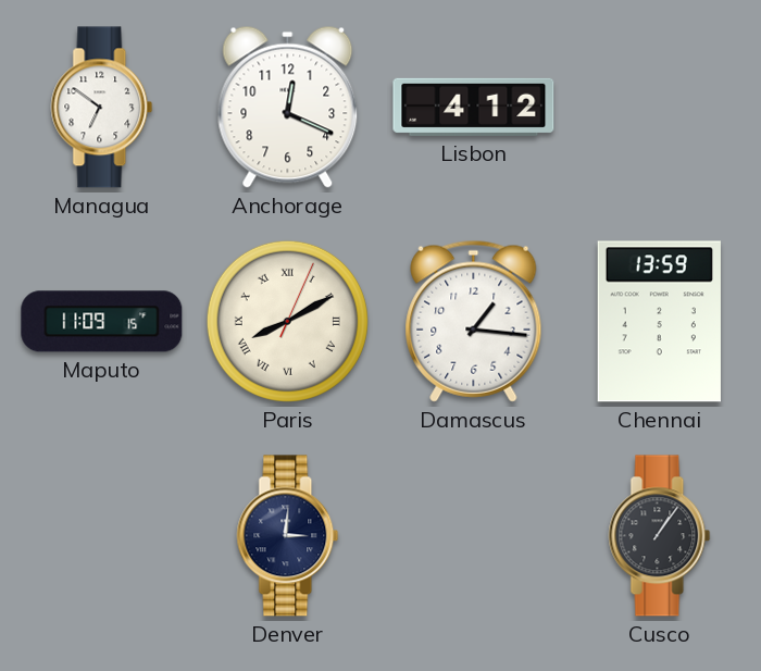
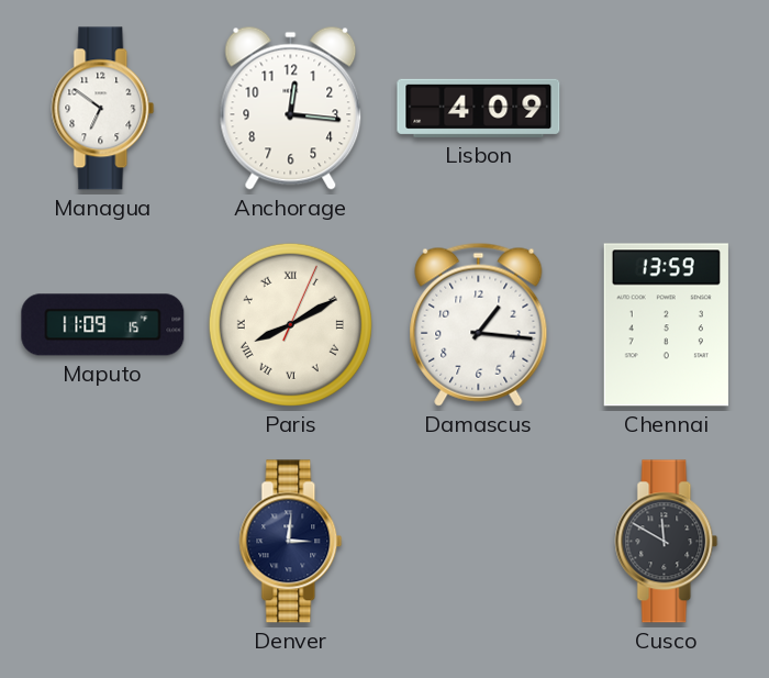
Anchorage: 12:19 -> 12:16 (291, 108)
Lisbon: 4:12 -> 4:09 (479, 108)
Cusco: 1:06 -> 11:50 (667, 542)
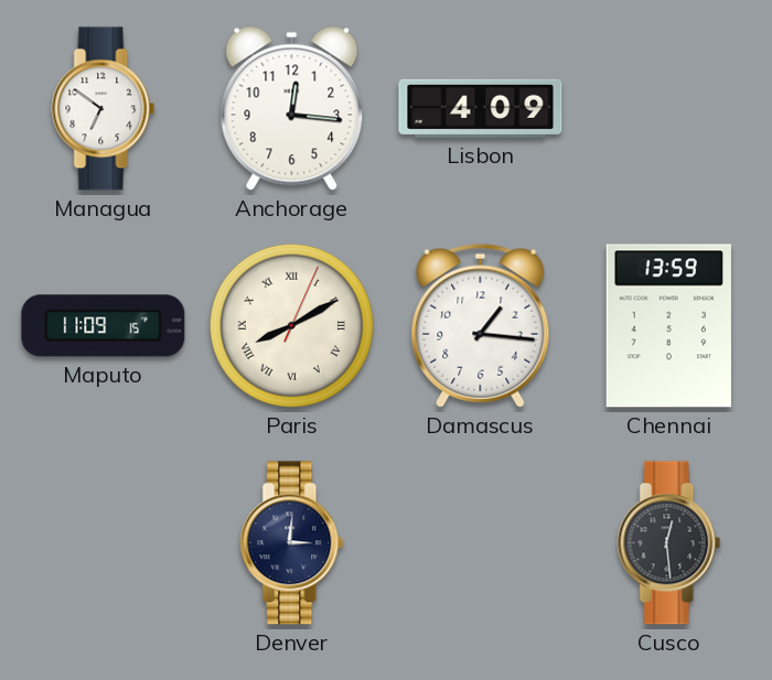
Cusco: 11:50 -> 12:29 (669, 543)
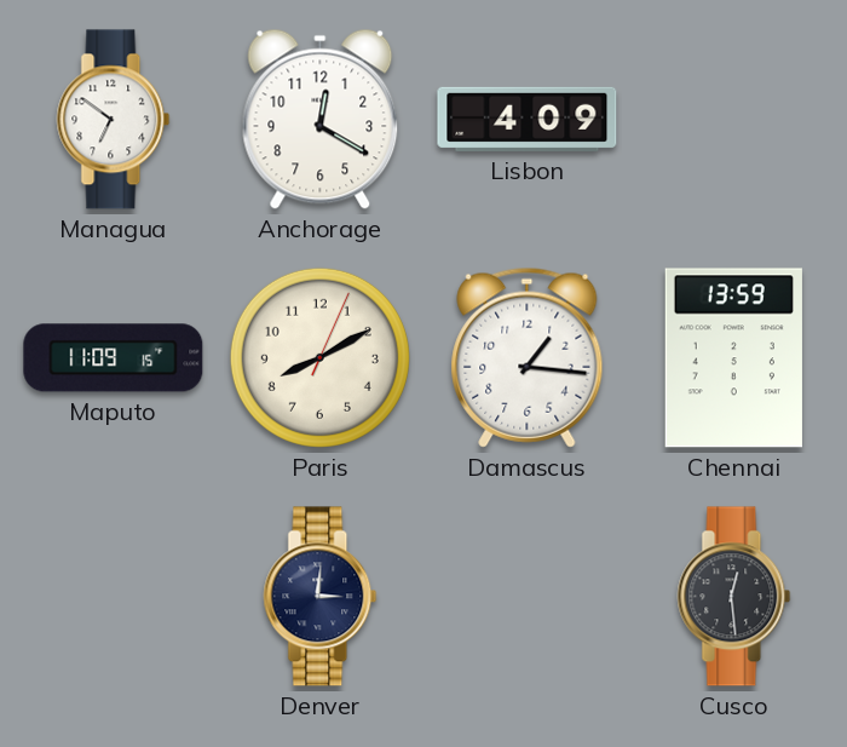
Anchorage: 12:16 -> 12:20 (321, 119)
Paris numerals: Roman -> Arabic (319, 357)
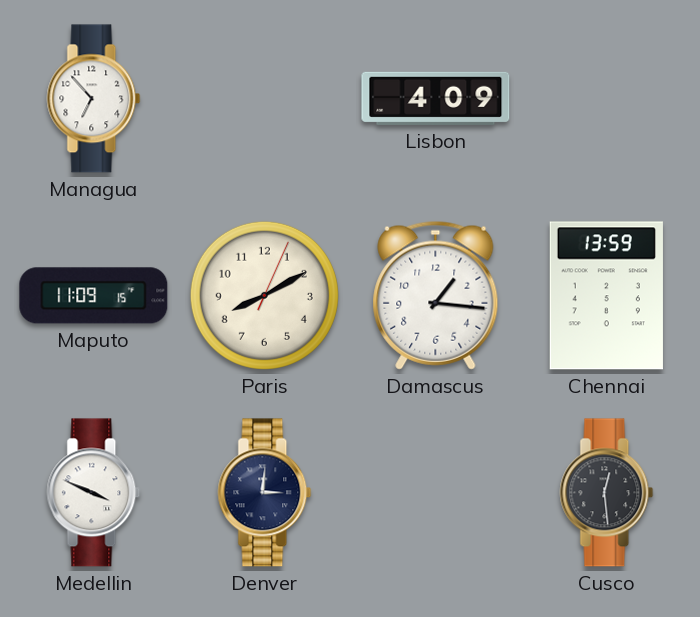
Managua: 6:51 -> 6:53 (94, 99)
Anchorage: 12:20 -> none (321, 119)
Medellin: none -> 3:49 (94, 493)
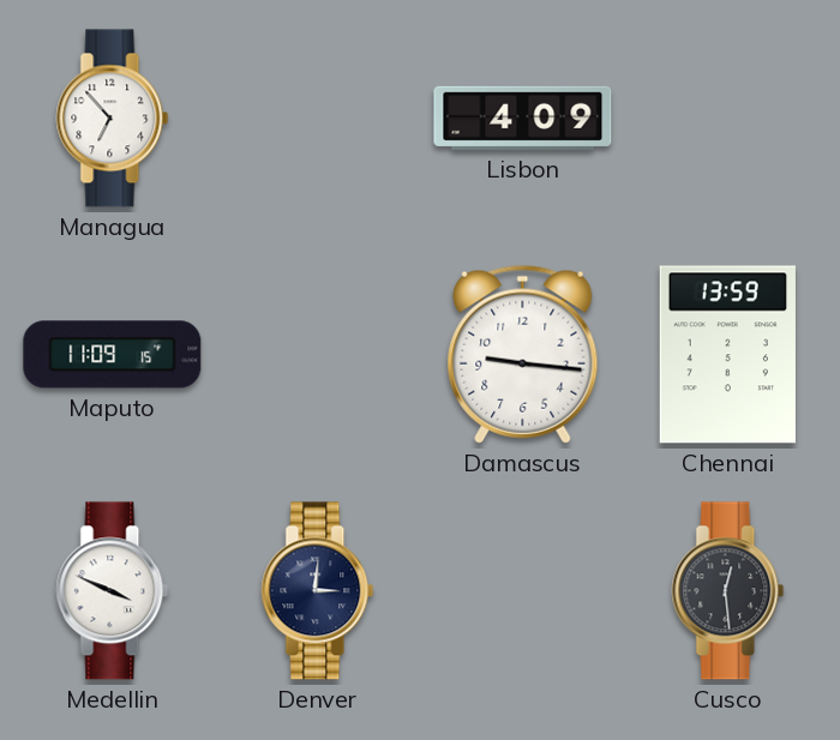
Paris: 8:10 -> none (264, 295)
Damascus: 1:16 -> 9:16 (523, 354)
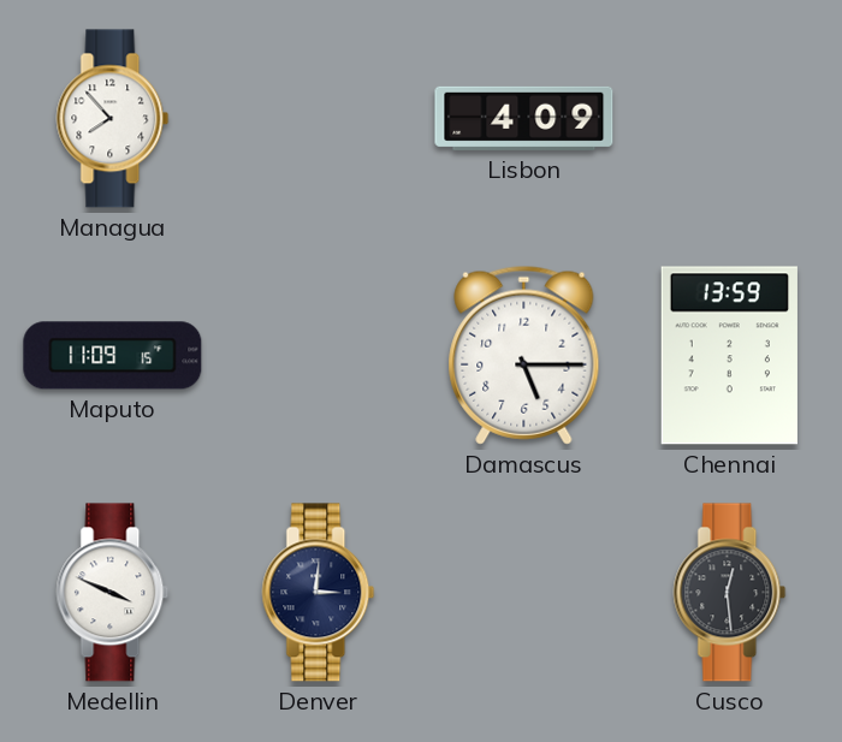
Managua: 6:53 -> 7:53 (113, 119)
Damascus: 9:16 -> 5:15 (524, 355)
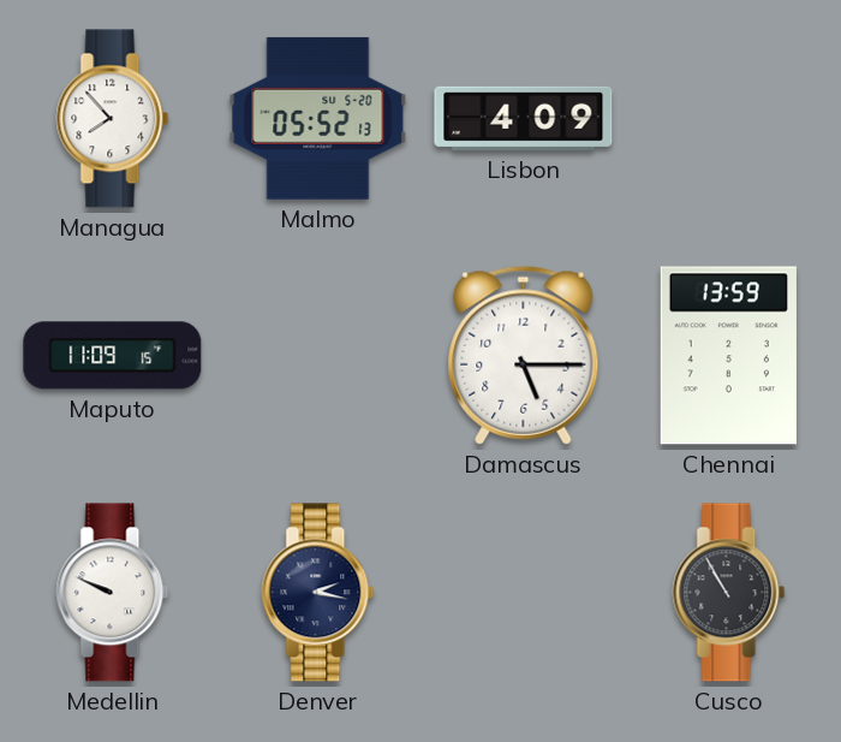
Malmo: none -> 05:52 (318, 118)
Medellin: 3:49 -> 9:49 (113, 593)
Denver: 3:01 -> 2:17 (318, 593)
Cusco: 12:29 -> 10:55 (729, 593)
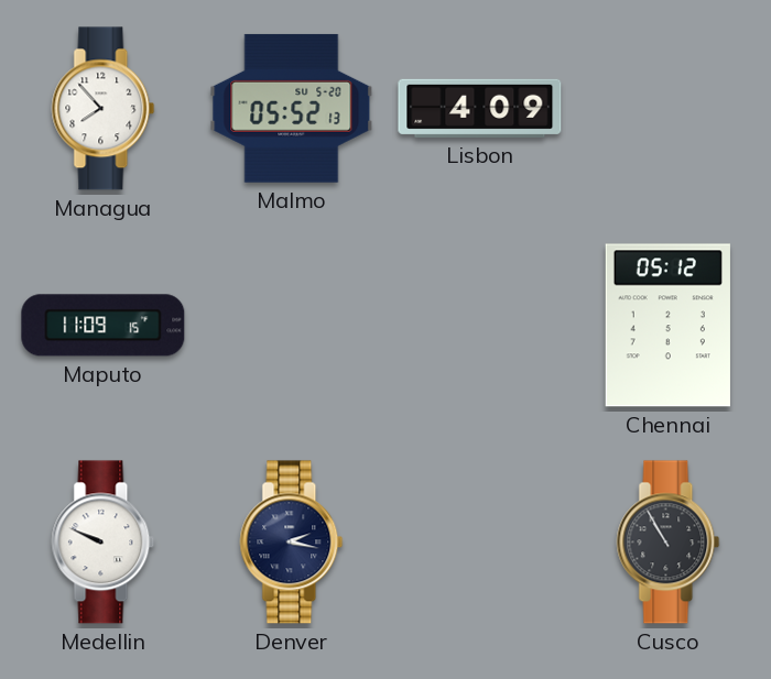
Damascus: 5:15 -> none (524, 355)
Chennai: 13:59 -> 05:12 (667, 326)
